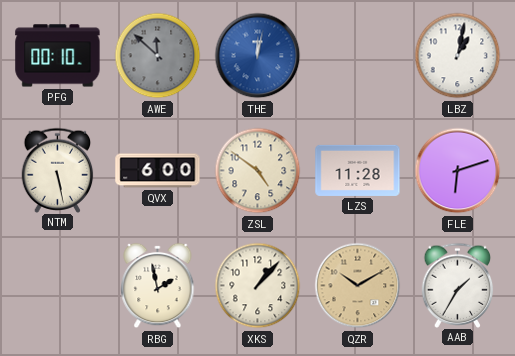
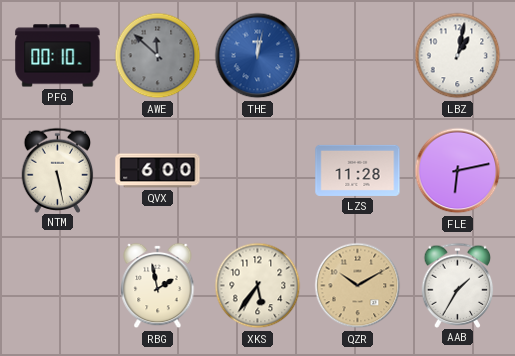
ZSL: 4:51 -> none (258, 171)
FLE: 6:12 -> 6:13 (458, 171)
XKS: 1:07 -> 5:36 (258, 286)
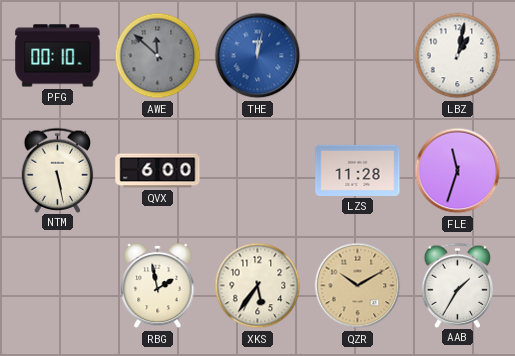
FLE: 6:13 -> 11:33 (458, 171)
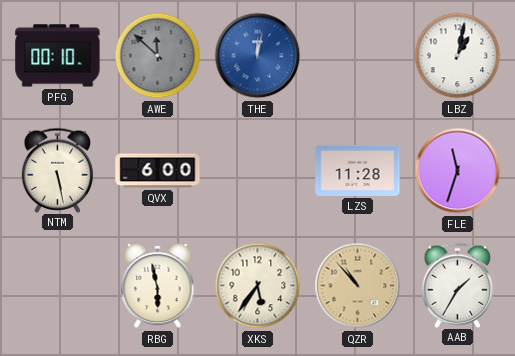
RBG: 1:58 -> 5:58 (158, 286)
QZR: 10:10 -> 10:53 (358, 286)
